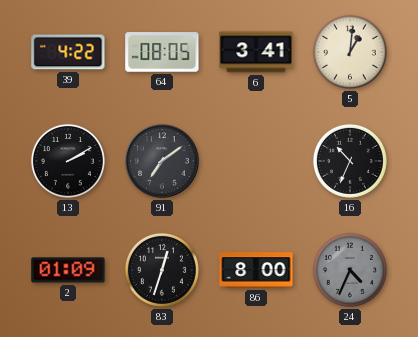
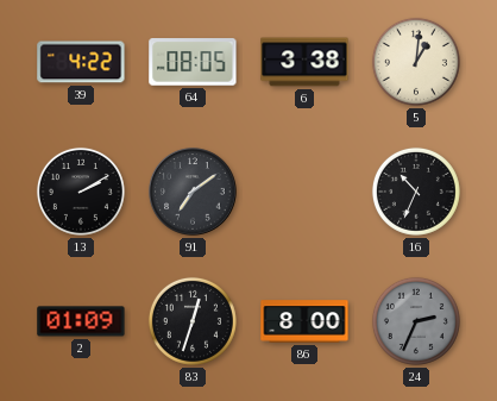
6: 3:41 -> 3:38 (304, 62)
24: 4:34 -> 2:34 (416, 321)
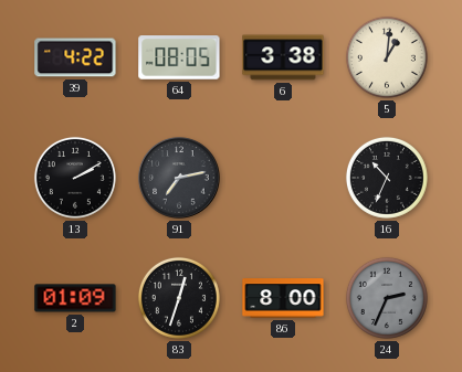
91: 7:09 -> 7:13 (179, 178)
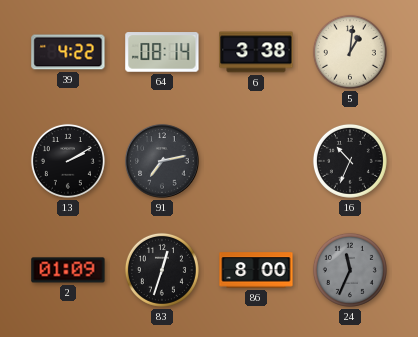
64: 08:05 -> 08:14 (162, 52)
24: 2:34 -> 11:34 (350, 270)
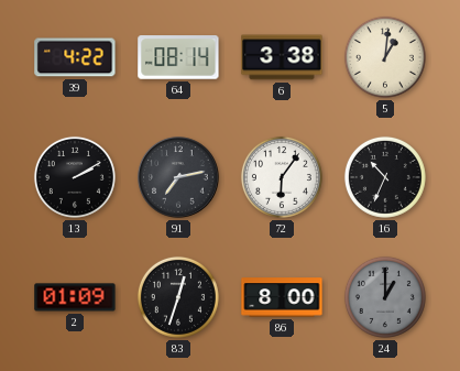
72: none -> 6:06 (282, 177)
24: 11:34 -> 1:00 (385, 297)
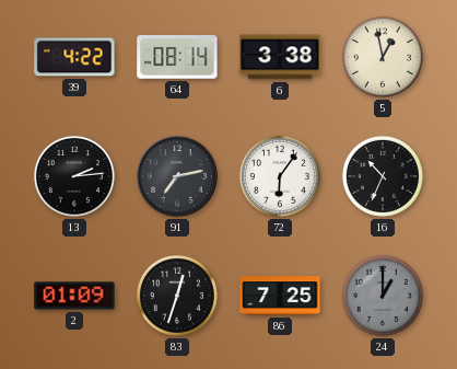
5: 1:01 -> 12:58 (383, 57)
13: 2:10 -> 2:14 (74, 176)
86: 8:00 -> 7:25 (280, 296)
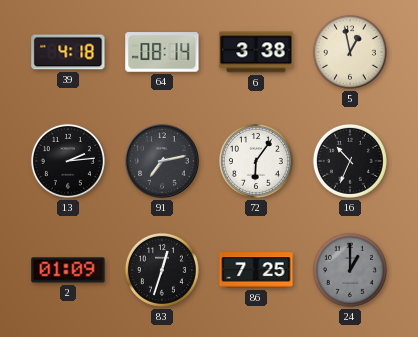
39: 4:22 -> 4:18 (68, 52)
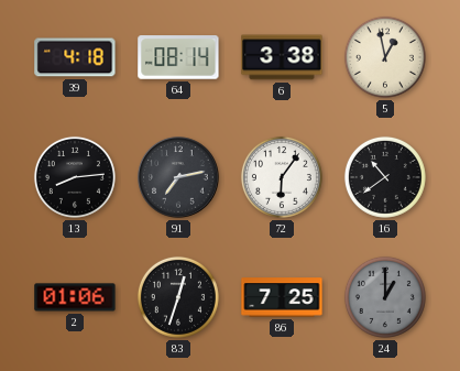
13: 2:14 -> 8:14 (75, 177)
16: 10:34 -> 10:39 (385, 177)
2: 01:09 -> 01:06 (75, 297)
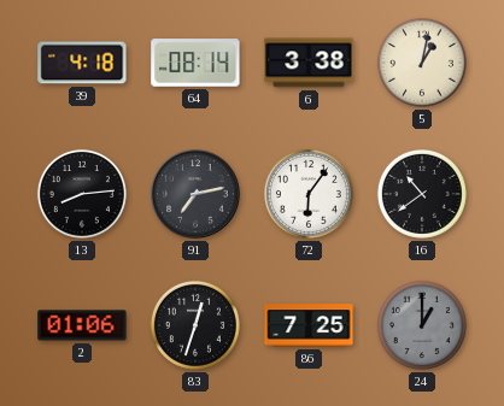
5: 12:58 -> 1:02 (422, 63)
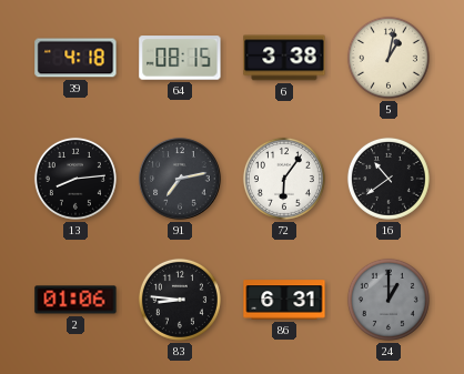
64: 08:14 -> 08:15 (180, 58)
83: 12:33 -> 8:46 (180, 300)
86: 7:25 -> 6:31 (284, 300)
